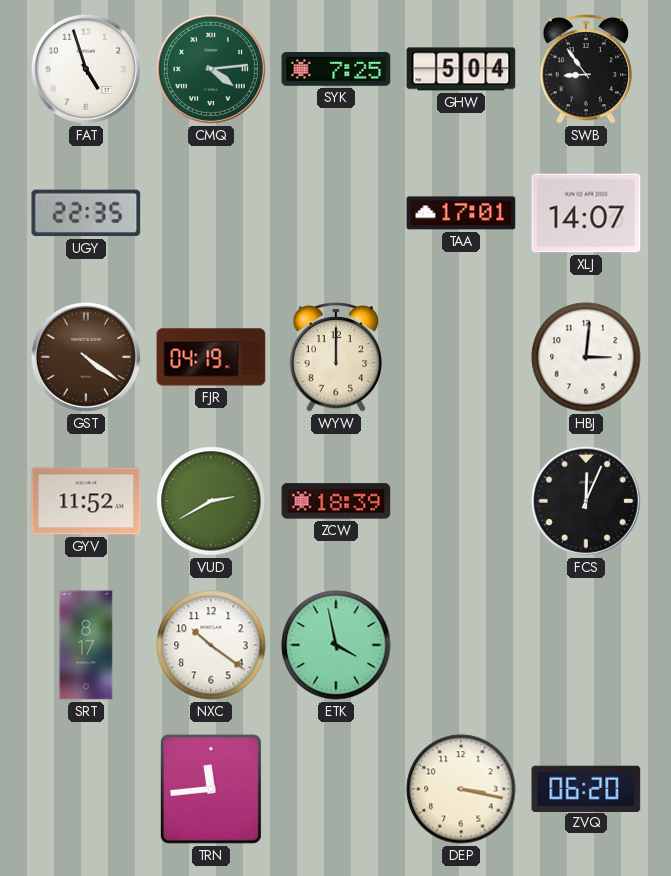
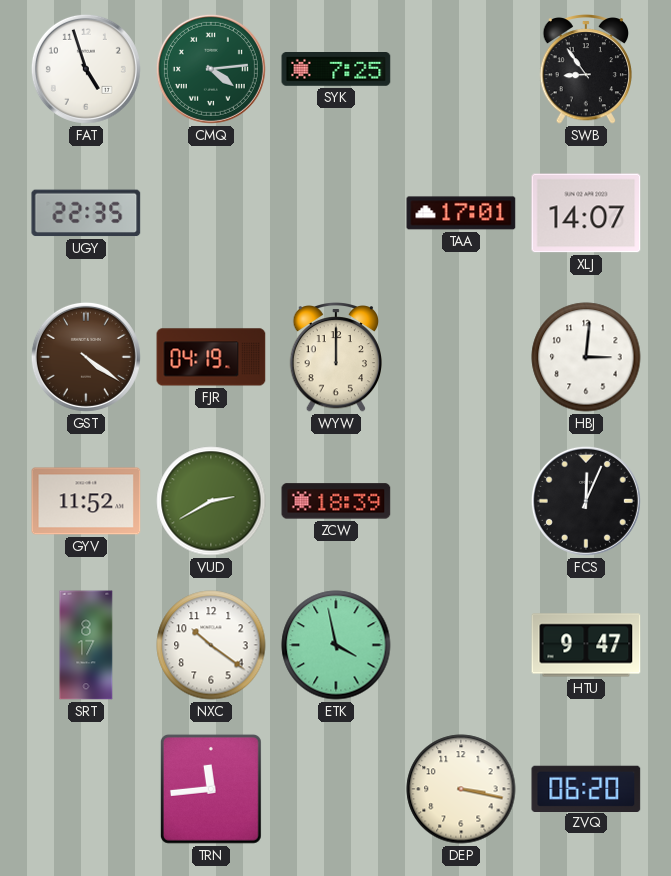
GHW: 5:04 -> none (461, 69)
HTU: none -> 9:47 (586, 645)
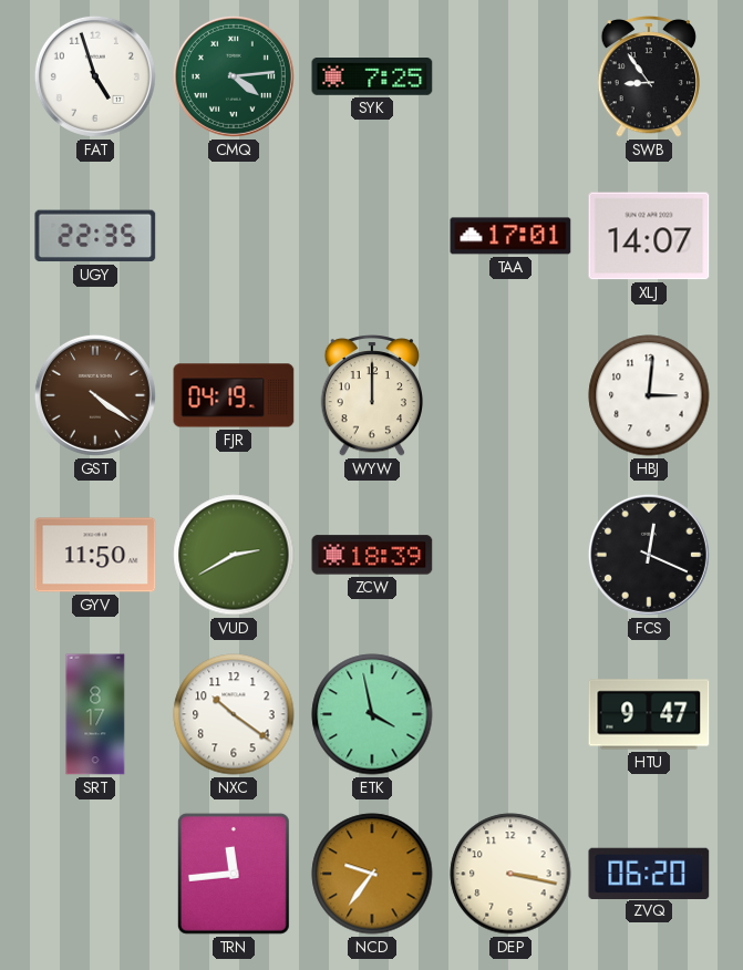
GYV: 11:52 -> 11:50 (95, 555)
FCS: 12:04 -> 12:19 (649, 555)
NCD: none -> 9:36 (372, 874)
